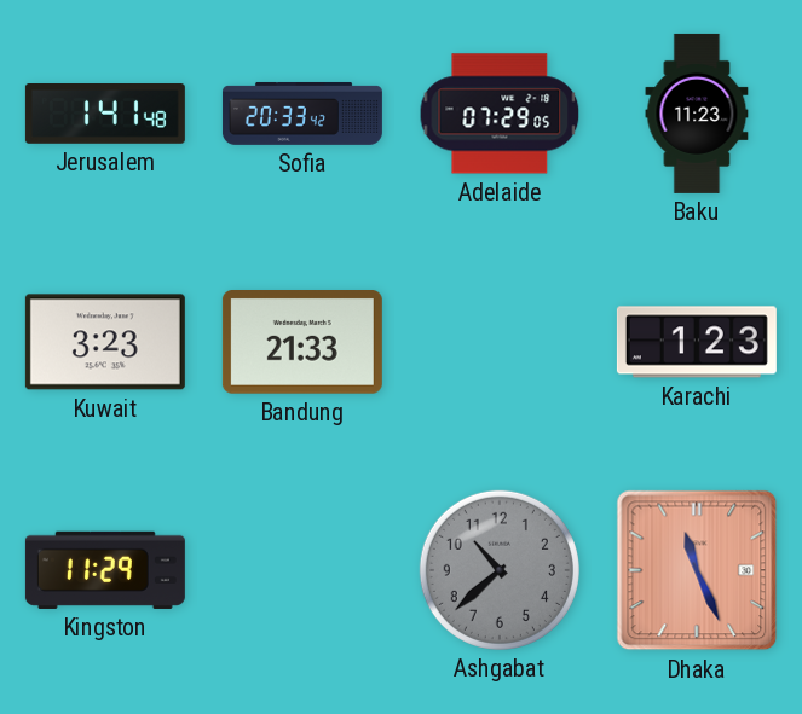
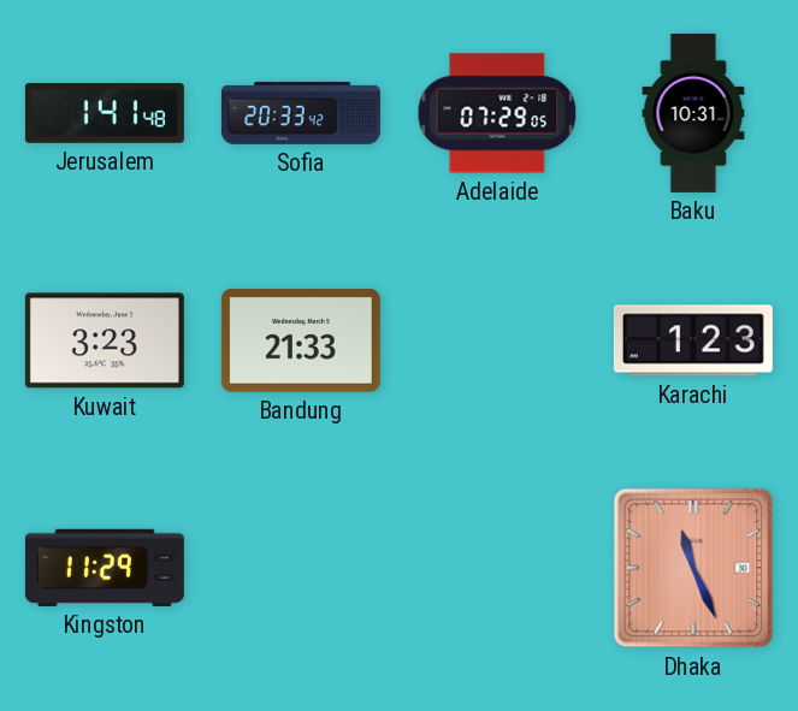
Baku: 11:23 -> 10:31 (693, 113)
Ashgabat: 10:38 -> none (500, 570)
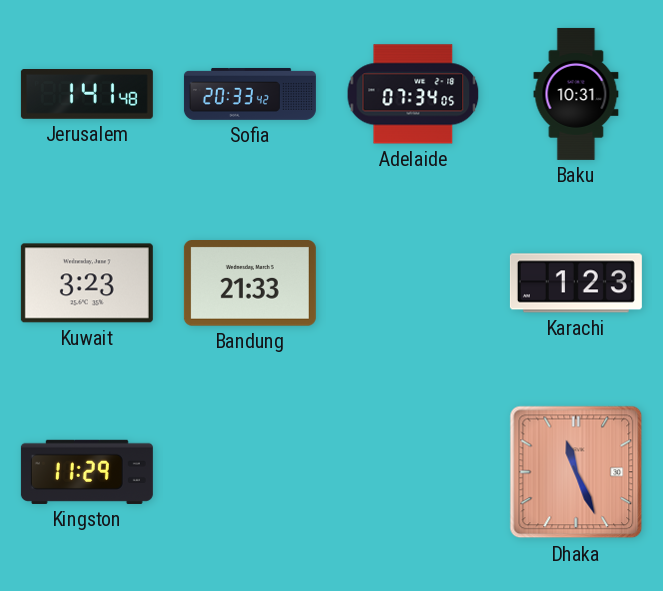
Adelaide: 07:29 -> 07:34 (413, 94)
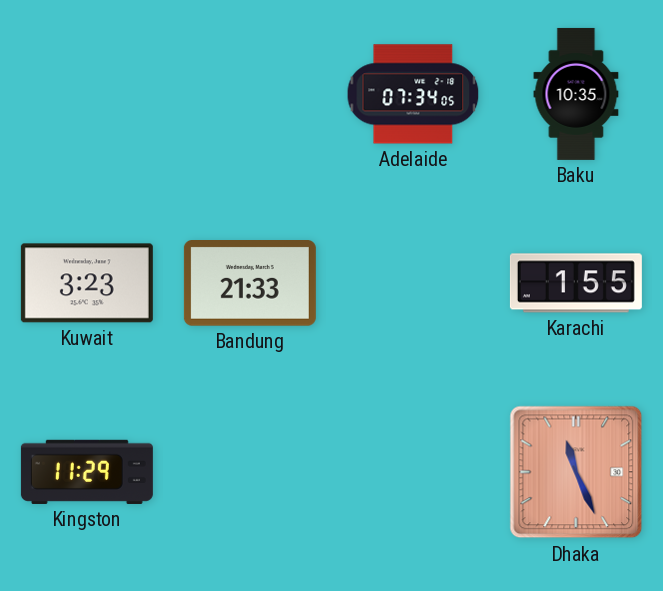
Jerusalem: 1:41 -> none (87, 95)
Sofia: 20:33 -> none (250, 94)
Baku: 10:31 -> 10:35 (576, 94)
Karachi: 1:23 -> 1:55 (576, 283)
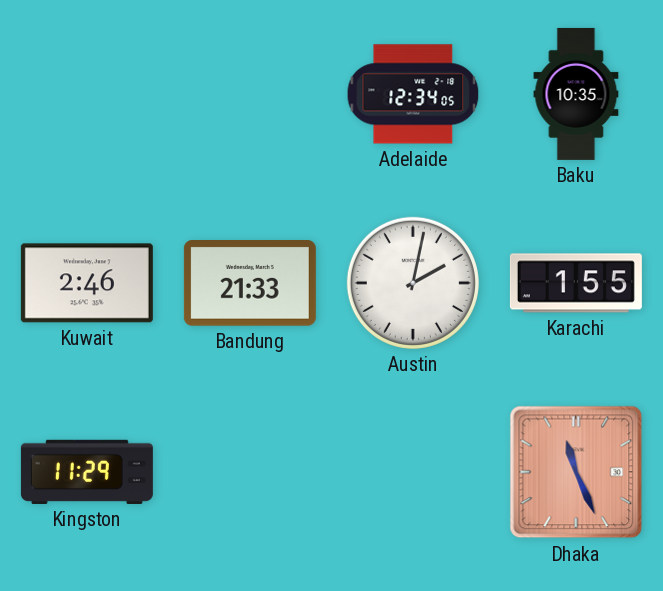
Adelaide: 07:34 -> 12:34 (413, 94)
Kuwait: 3:23 -> 2:46 (87, 283)
Austin: none -> 2:02 (413, 283)
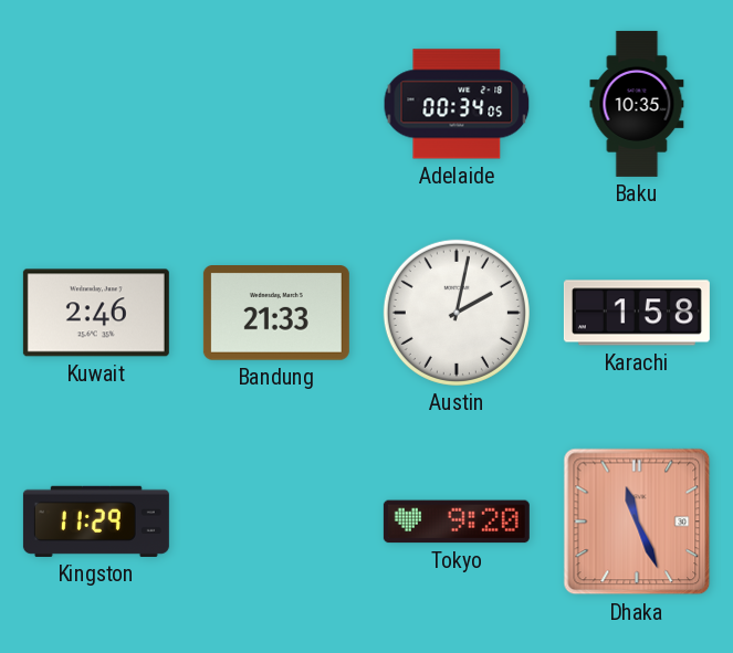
Adelaide: 12:34 -> 00:34 (457, 104)
Karachi: 1:55 -> 1:58 (637, 313)
Tokyo: none -> 9:20 (457, 522)
